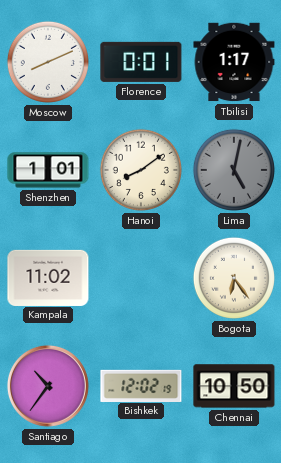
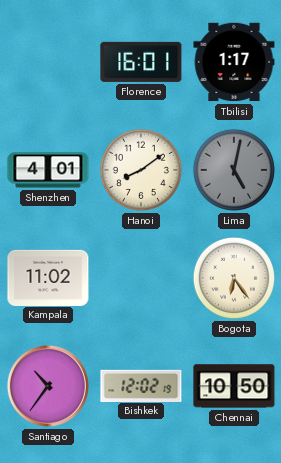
Moscow: 8:11 -> none (48, 62)
Florence: 0:01 -> 16:01 (141, 62)
Shenzhen: 1:01 -> 4:01 (48, 170)
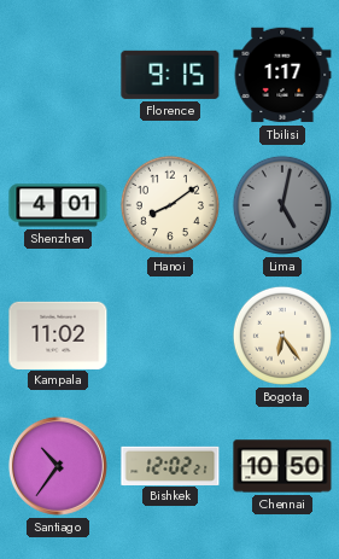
Florence: 16:01 -> 9:15 (170, 75)
Bishkek: 12:02:19 -> 12:02:21 (170, 465)
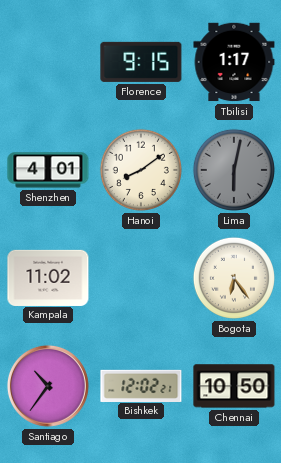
Lima: 5:02 -> 6:02 (234, 170)
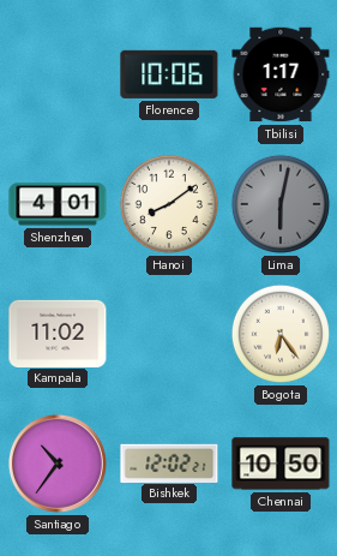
Florence: 9:15 -> 10:06 (169, 74)
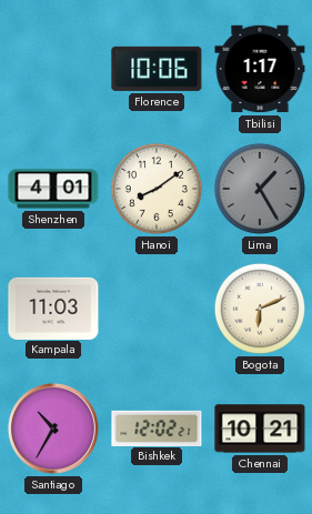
Lima: 6:02 -> 1:25 (260, 189)
Kampala: 11:02 -> 11:03 (53, 308)
Bogota: 6:24 -> 6:11 (260, 309)
Santiago: 10:36 -> 10:35 (53, 429)
Chennai: 10:50 -> 10:21 (260, 429)
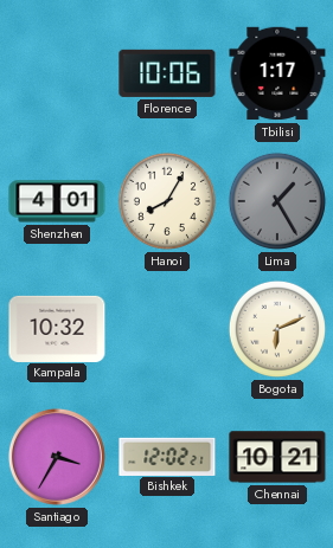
Hanoi: 8:09 -> 8:05 (167, 201)
Kampala: 11:03 -> 10:32 (57, 328)
Santiago: 10:35 -> 3:35 (57, 457)
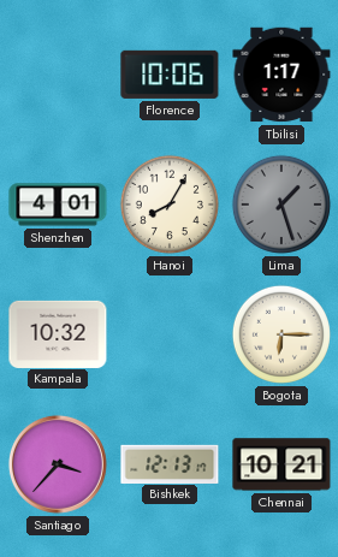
Lima: 1:25 -> 1:27 (281, 205)
Bogota: 6:11 -> 6:15 (281, 334)
Santiago: 3:35 -> 3:37 (58, 464)
Bishkek: 12:02 -> 12:13 (170, 463)
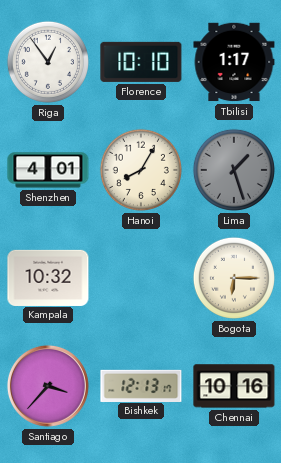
Riga: none -> 12:54 (48, 62)
Florence: 10:06 -> 10:10 (141, 62)
Chennai: 10:21 -> 10:16 (234, 386)
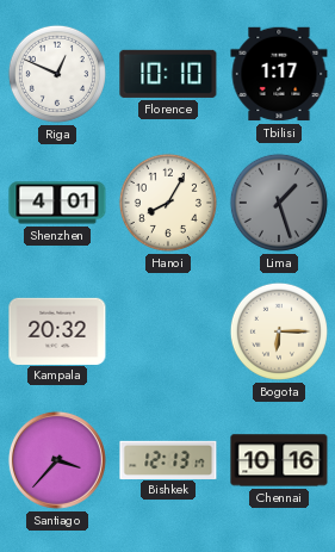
Riga: 12:54 -> 12:49 (57, 74)
Kampala: 10:32 -> 20:32 (57, 330)
